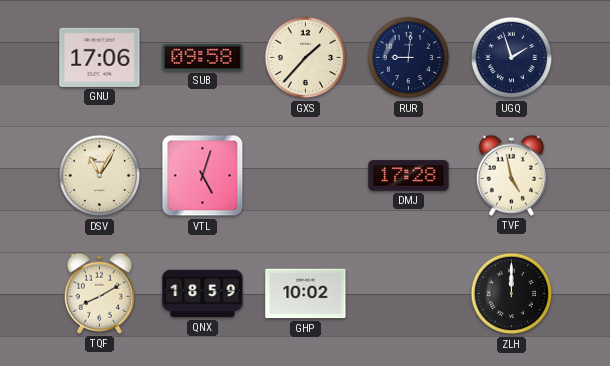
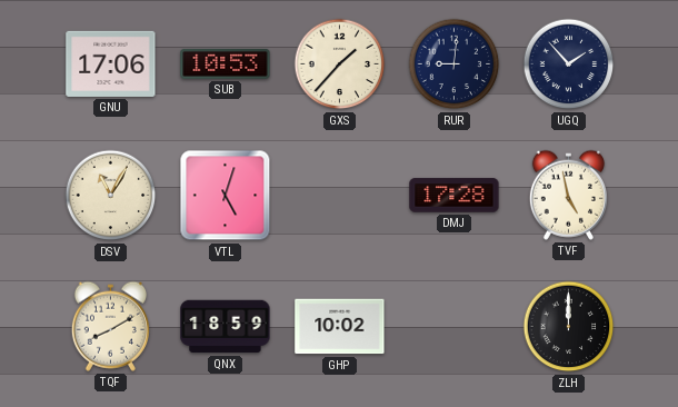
SUB: 09:58 -> 10:53 (226, 63)
UGQ: 1:57 -> 1:53 (569, 64)
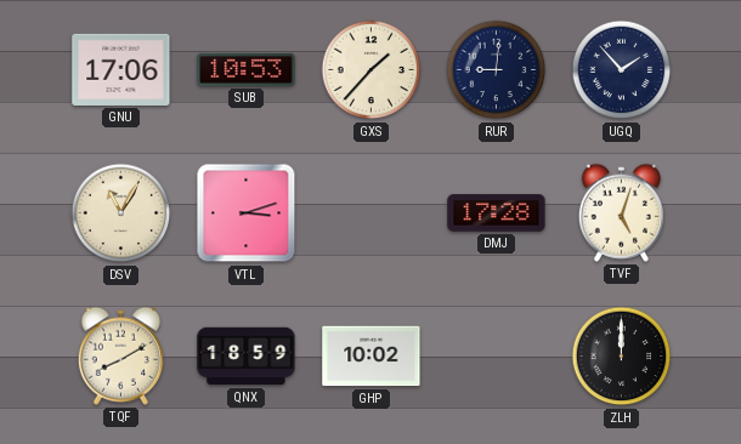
VTL: 5:03 -> 3:12 (247, 214)
TVF: 4:58 -> 5:03 (621, 212)
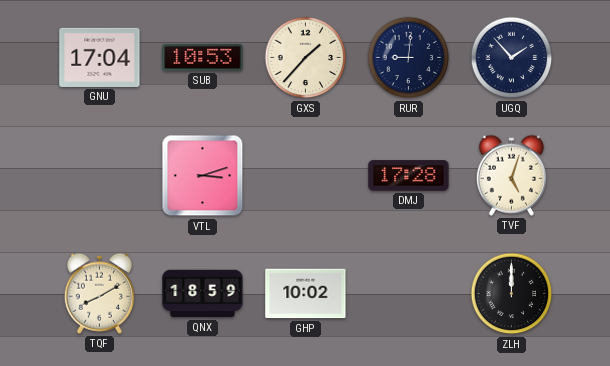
GNU: 17:06 -> 17:04 (100, 57)
DSV: 11:05 -> none (121, 214)
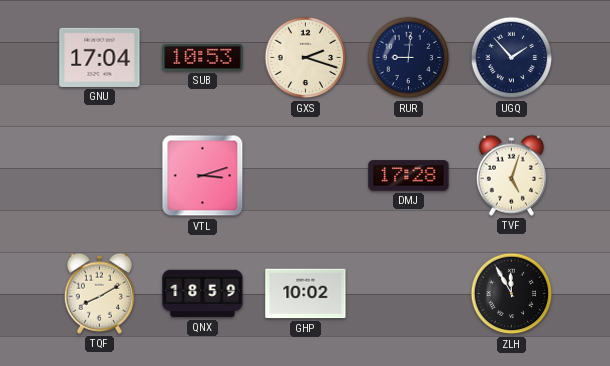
GXS: 1:37 -> 2:18 (306, 58)
ZLH: 12:00 -> 11:55 (512, 294)
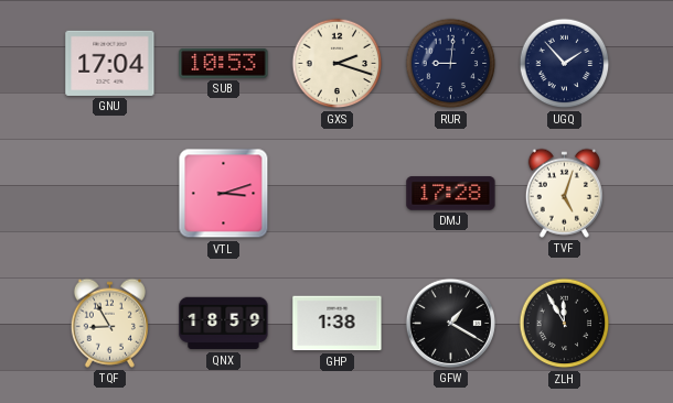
TQF: 8:10 -> 8:55 (109, 323)
GHP: 10:02 -> 1:38 (338, 324)
GFW: none -> 1:20 (450, 323)
